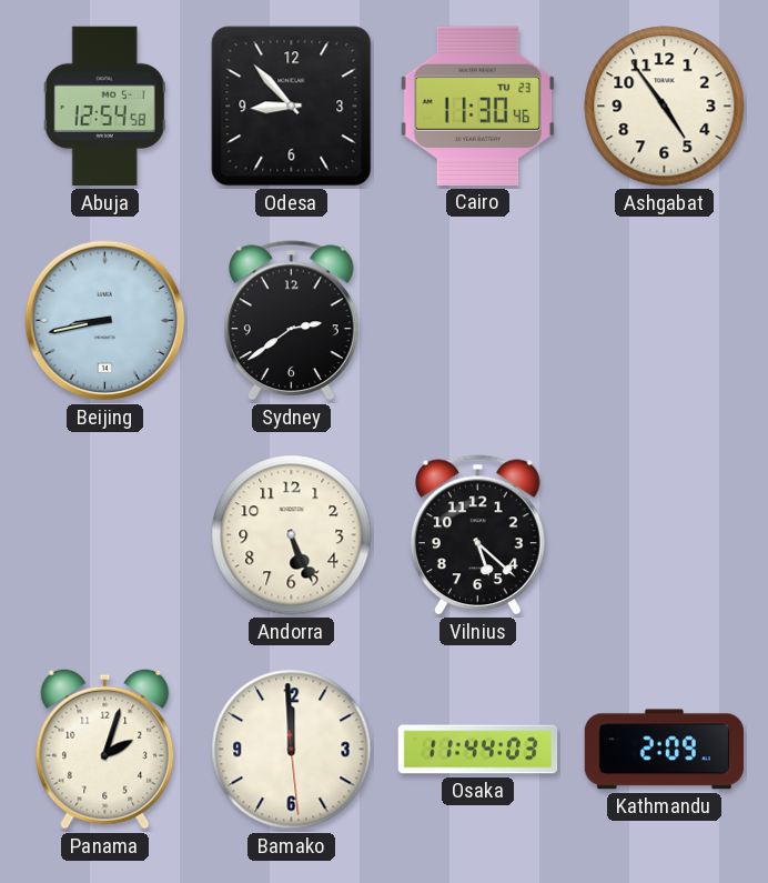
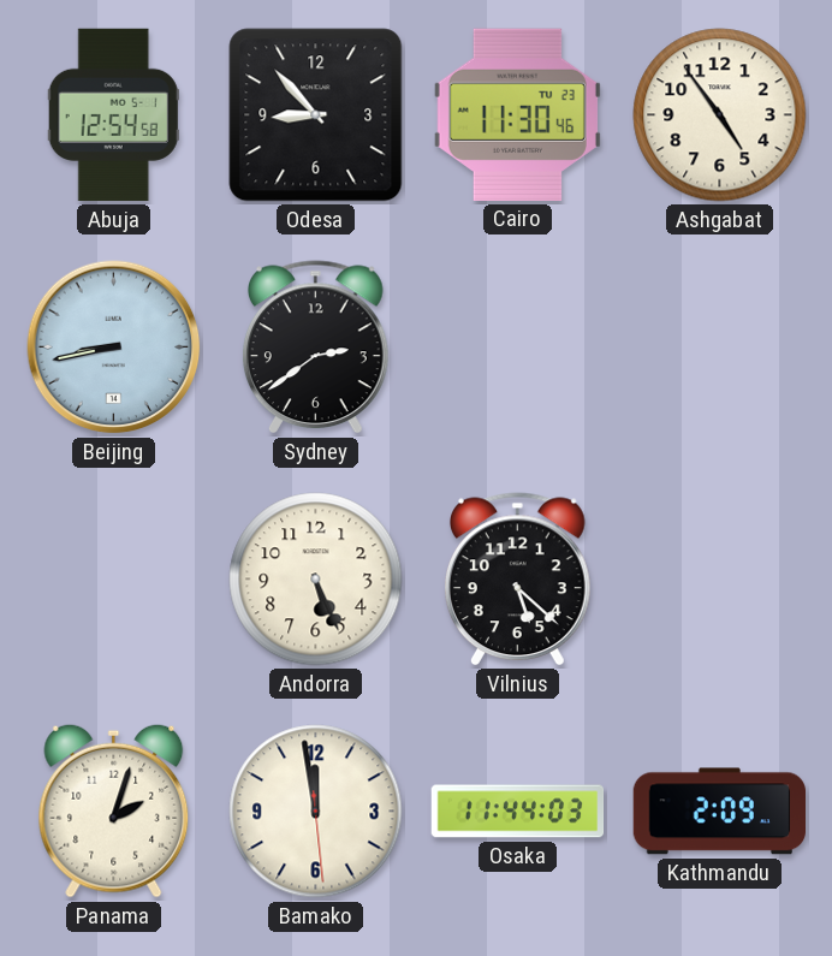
Bamako: 11:59 -> 11:58 (316, 812)
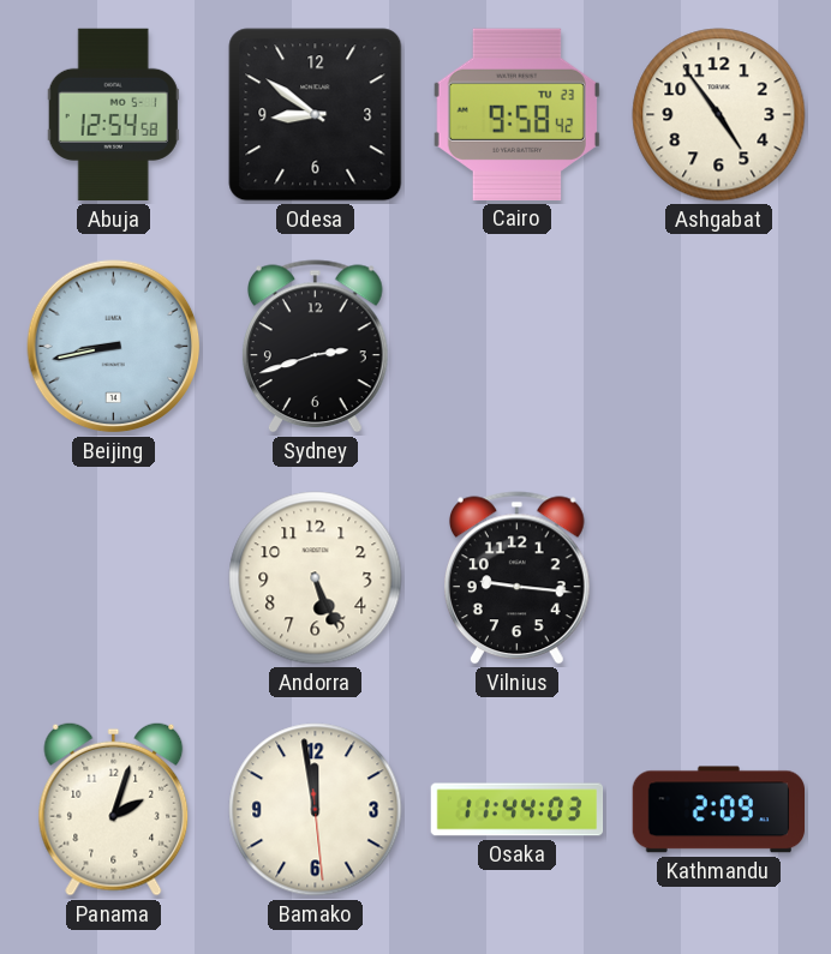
Odesa: 8:53 -> 8:51 (316, 115)
Cairo: 11:30 -> 9:58 (516, 114)
Sydney: 2:39 -> 2:42 (316, 347)
Vilnius: 5:22 -> 9:16 (518, 578)
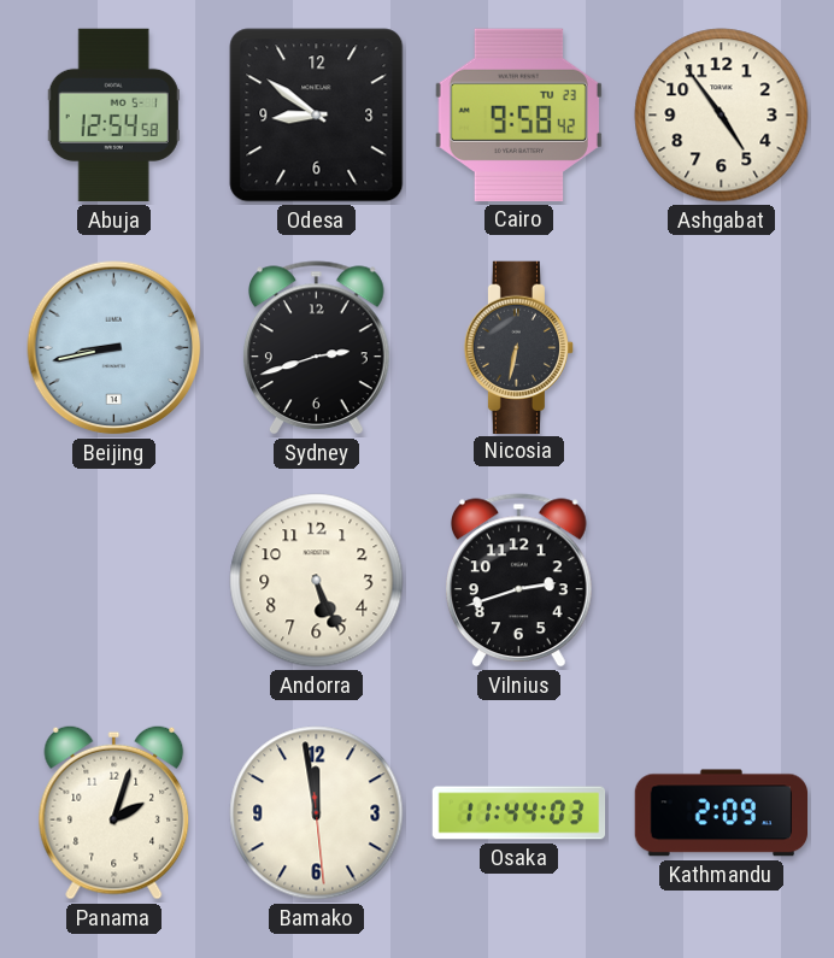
Nicosia: none -> 6:32 (518, 347)
Vilnius: 9:16 -> 2:42 (519, 581)
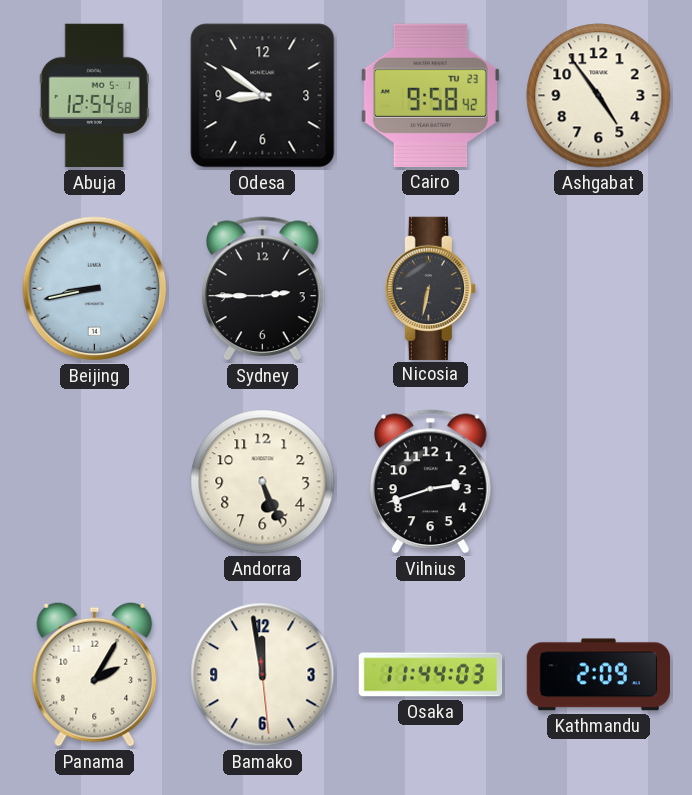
Sydney: 2:42 -> 2:45 (263, 289)
Panama: 2:03 -> 2:05 (95, 674)
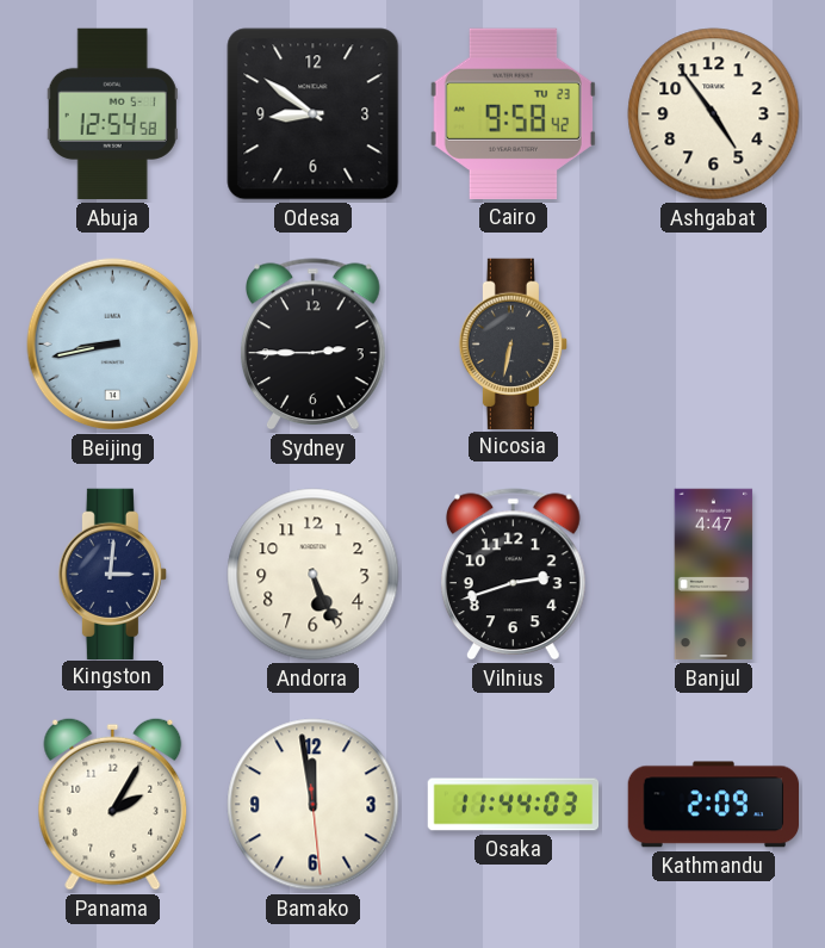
Kingston: none -> 3:01 (112, 574)
Banjul: none -> 4:47 (714, 575)
